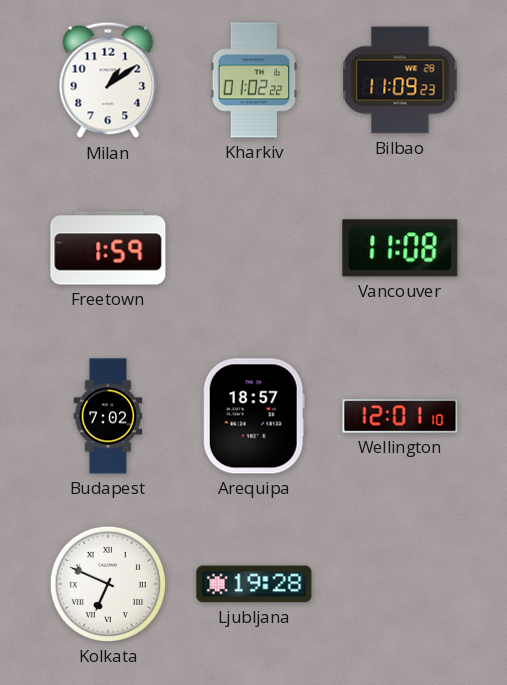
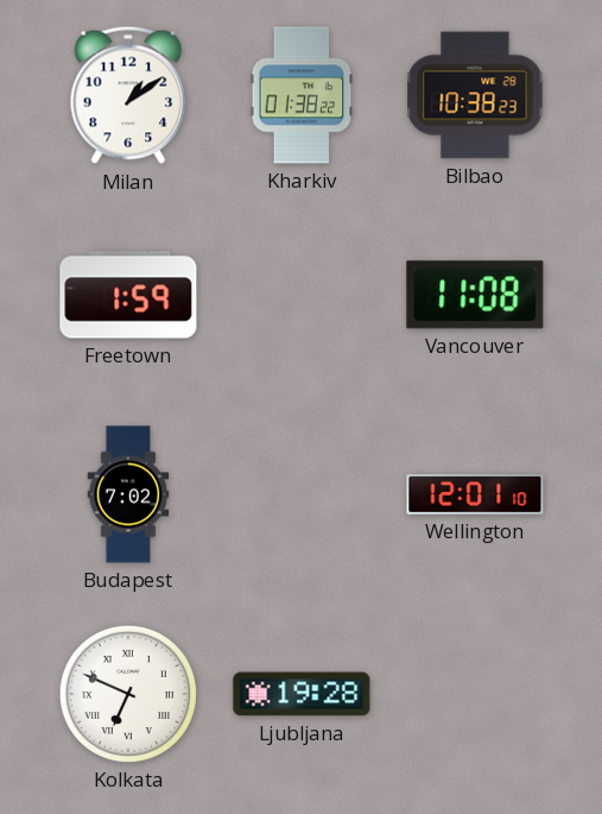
Kharkiv: 01:02 -> 01:38 (302, 95)
Bilbao: 11:09 -> 10:38 (475, 95)
Arequipa: 18:57 -> none (254, 416)
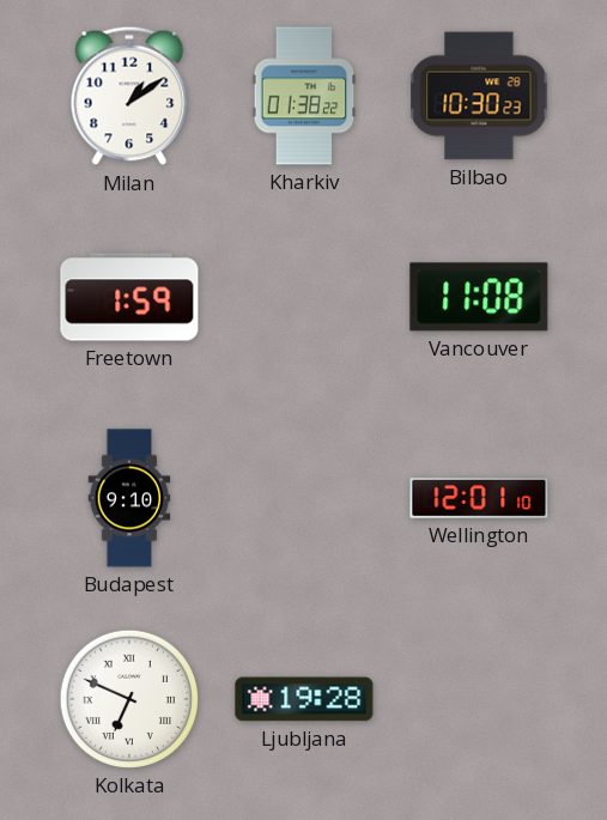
Bilbao: 10:38 -> 10:30 (479, 96)
Budapest: 7:02 -> 9:10 (129, 498)
